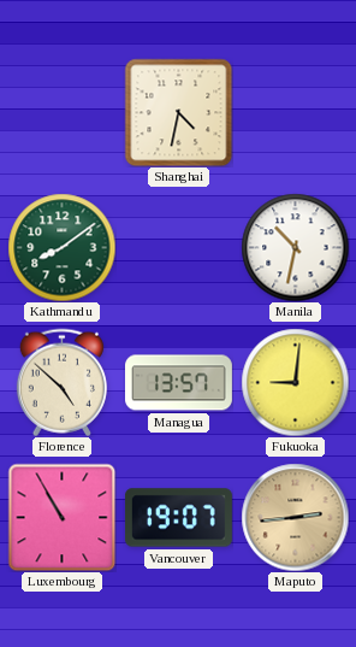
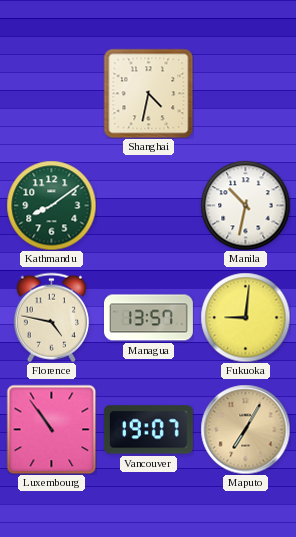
Florence: 4:52 -> 4:47 (51, 317)
Luxembourg: 10:55 -> 10:54 (51, 429)
Maputo: 2:44 -> 7:05 (245, 429)
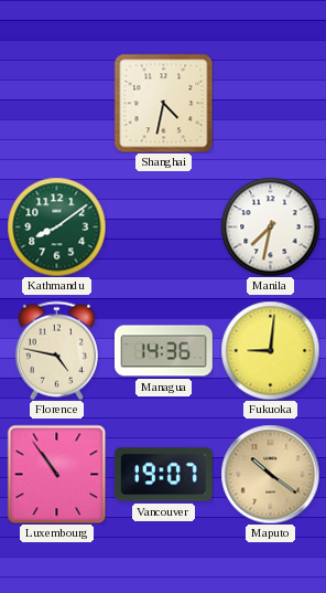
Manila: 10:32 -> 7:32 (270, 226)
Managua: 13:57 -> 14:36 (164, 351)
Maputo: 7:05 -> 10:21 (270, 474)
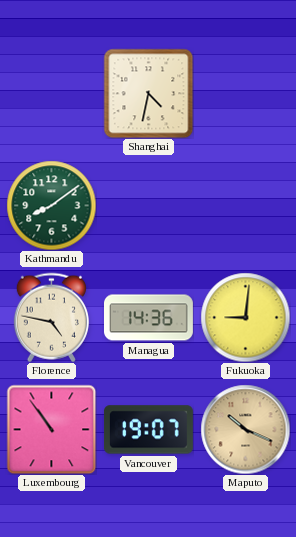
Manila: 7:32 -> none (270, 226)
Maputo: 10:21 -> 10:19 (245, 429)
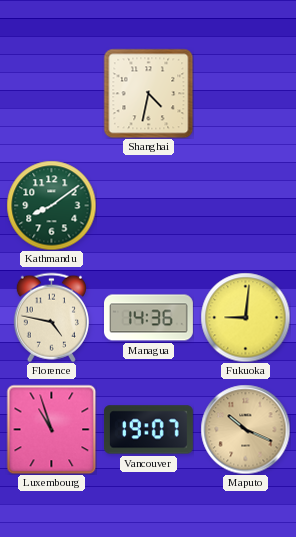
Luxembourg: 10:54 -> 10:57 (51, 429)
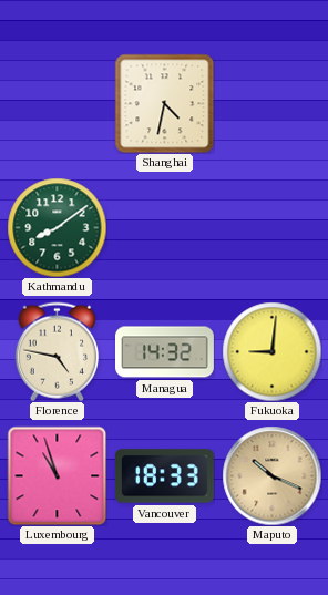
Managua: 14:36 -> 14:32 (165, 352)
Vancouver: 19:07 -> 18:33 (164, 476)
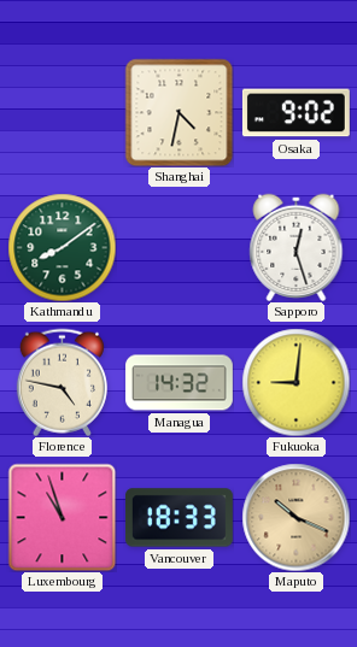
Osaka: none -> 9:02 (295, 113)
Sapporo: none -> 12:27 (297, 247)
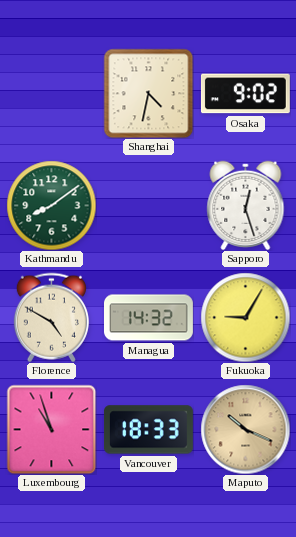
Florence: 4:47 -> 4:50 (51, 317)
Fukuoka: 9:01 -> 9:05 (245, 317)
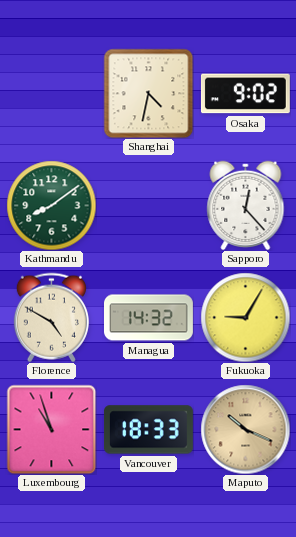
Sapporo: 12:27 -> 12:23 (246, 205)
